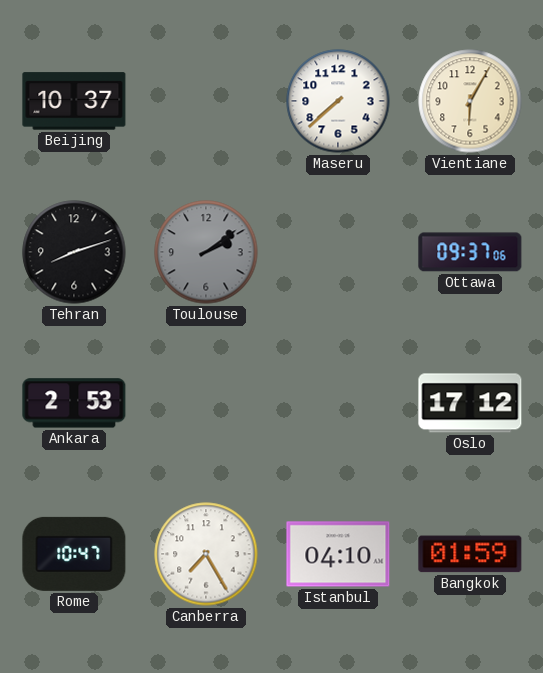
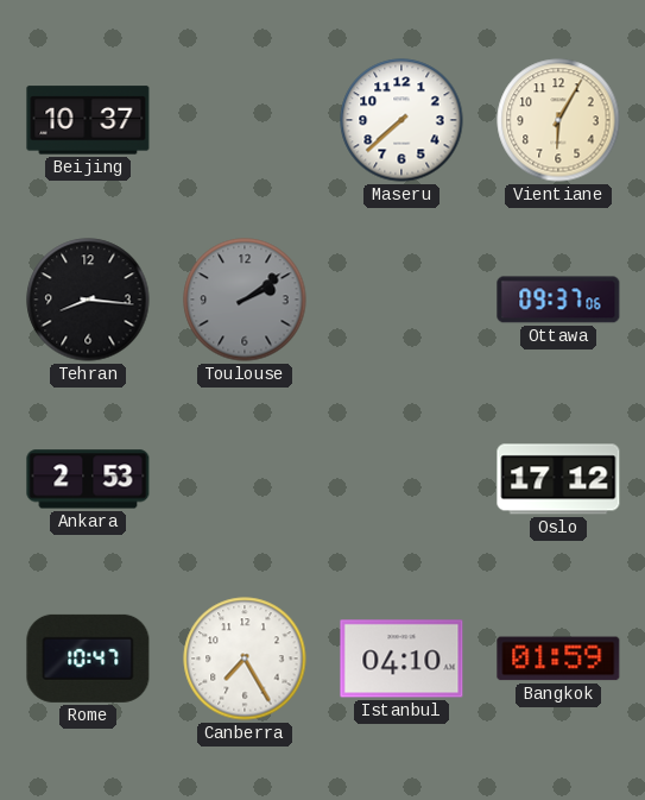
Tehran: 8:12 -> 8:16 (88, 300)
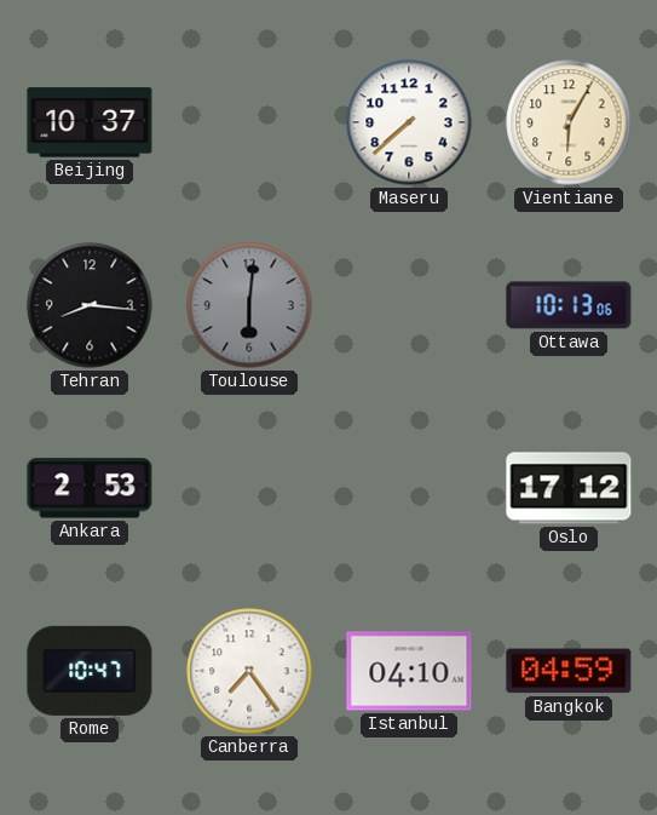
Toulouse: 2:09 -> 6:01 (249, 305)
Ottawa: 09:37 -> 10:13 (569, 305)
Canberra: 7:25 -> 7:24 (249, 671)
Bangkok: 01:59 -> 04:59 (569, 671)
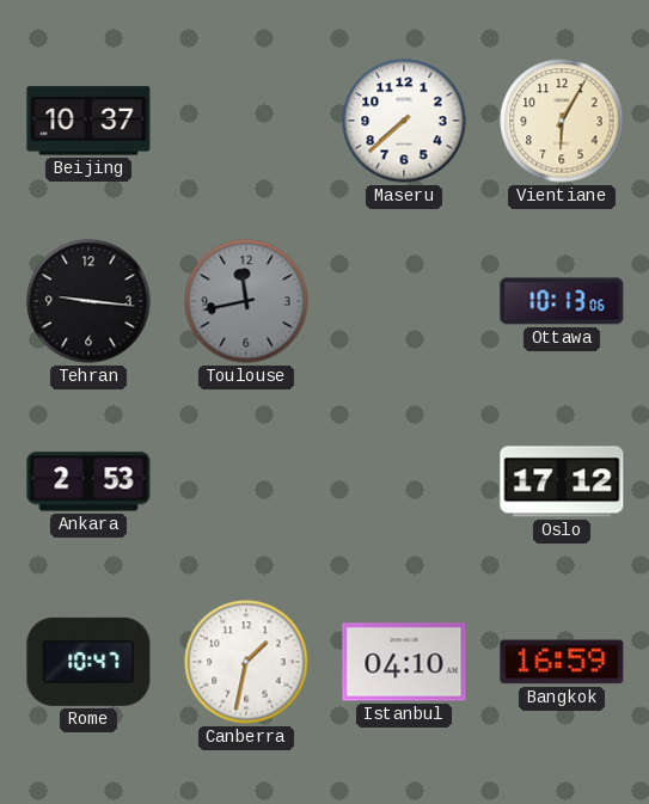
Tehran: 8:16 -> 9:16 (88, 301)
Toulouse: 6:01 -> 11:43 (246, 301)
Canberra: 7:24 -> 1:32 (246, 662)
Bangkok: 04:59 -> 16:59 (562, 662)
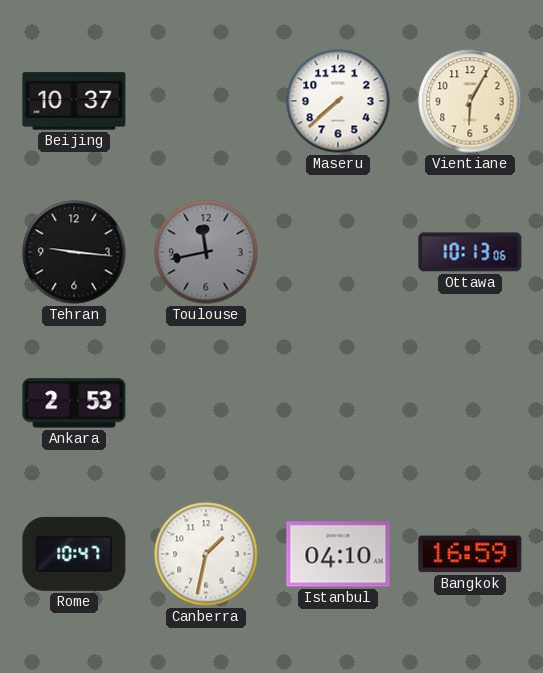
Oslo: 17:12 -> none (562, 481)
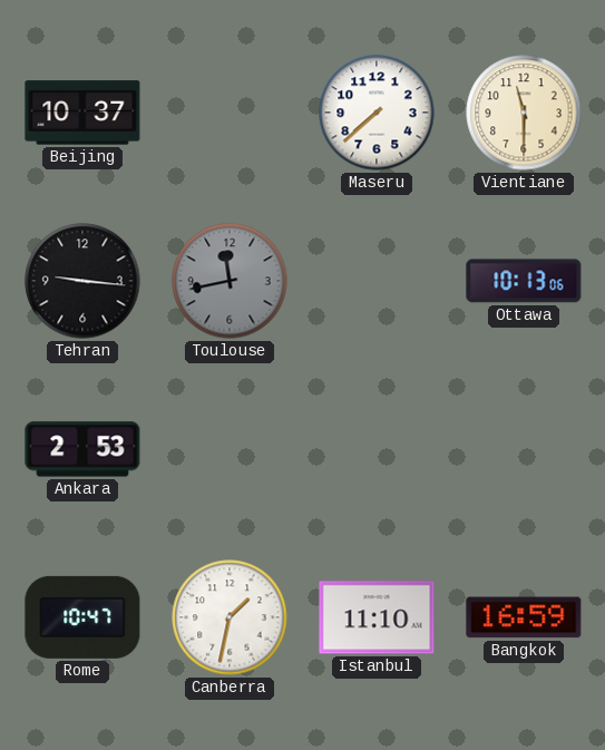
Vientiane: 6:05 -> 11:30 (524, 113)
Istanbul: 04:10 -> 11:10 (377, 617)
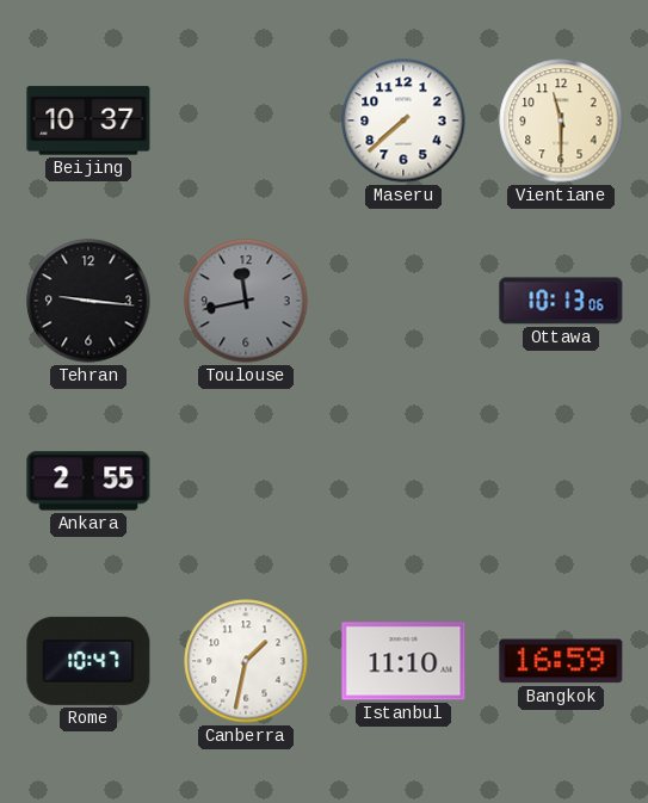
Ankara: 2:53 -> 2:55 (88, 481)
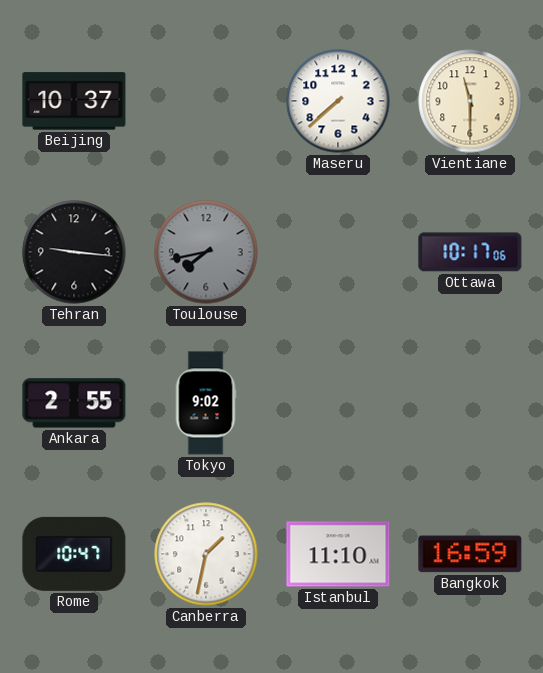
Toulouse: 11:43 -> 7:43 (206, 252)
Ottawa: 10:13 -> 10:17 (470, 252)
Tokyo: none -> 9:02 (206, 403)
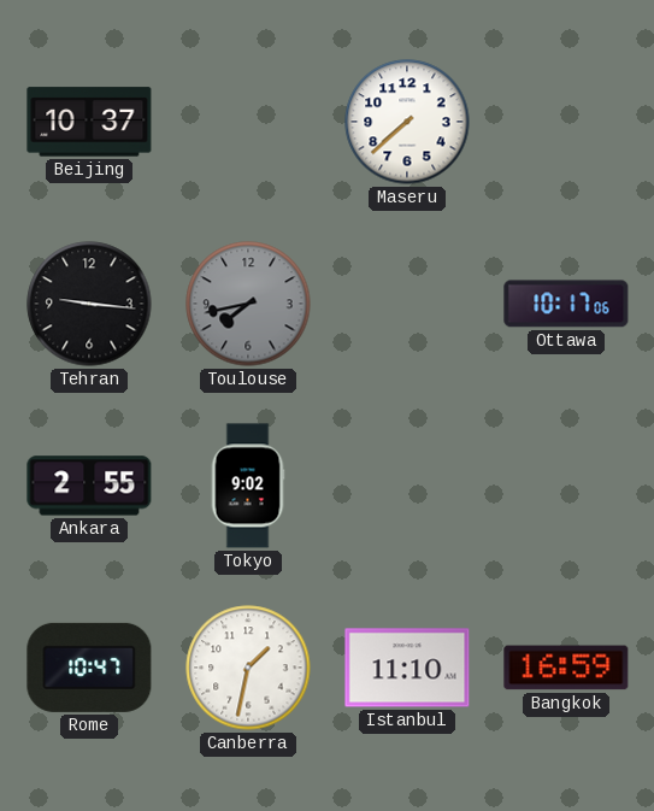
Vientiane: 11:30 -> none (470, 101)
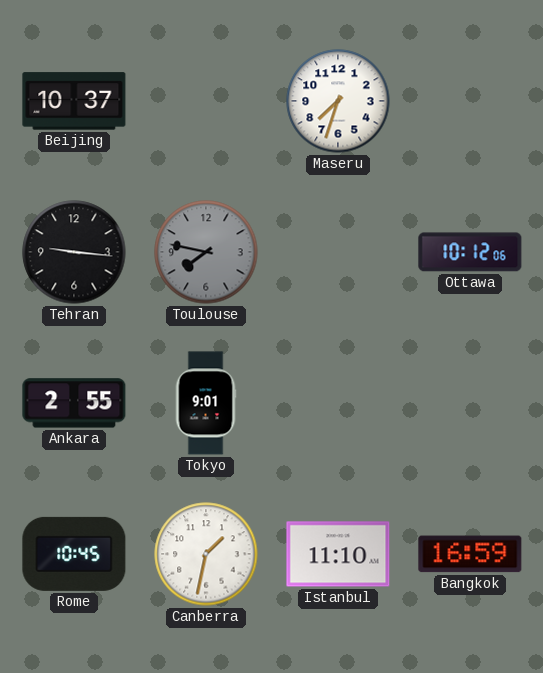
Maseru: 7:38 -> 7:33 (338, 101)
Toulouse: 7:43 -> 7:47 (206, 252)
Ottawa: 10:17 -> 10:12 (470, 252)
Tokyo: 9:02 -> 9:01 (206, 403)
Rome: 10:47 -> 10:45 (74, 554)
